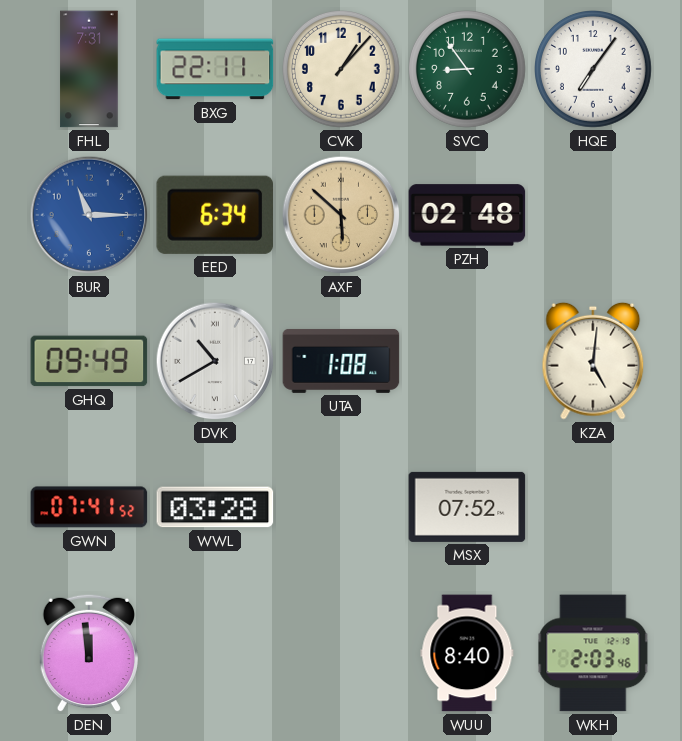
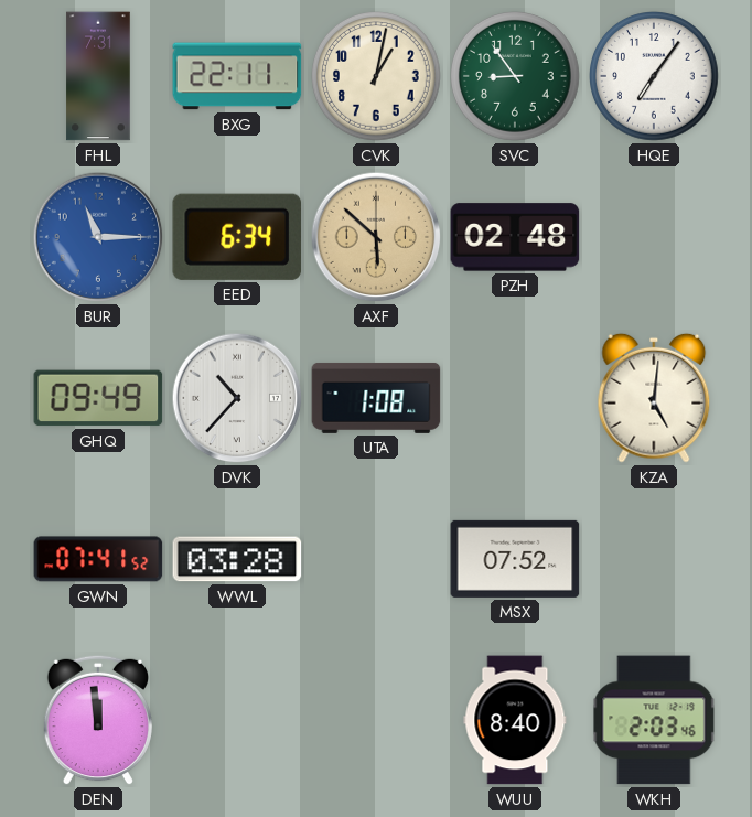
CVK: 1:07 -> 1:02 (377, 77)
DVK: 10:40 -> 10:37 (237, 398)
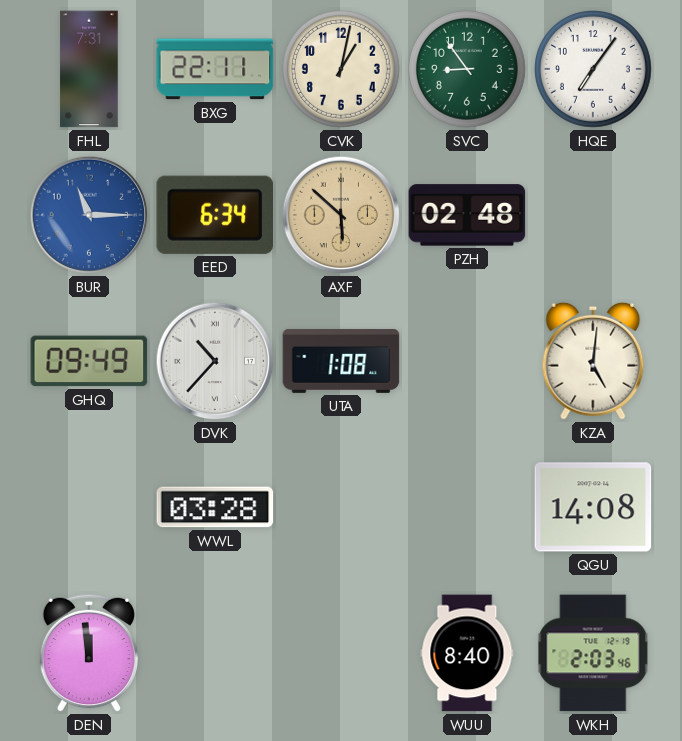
GWN: 07:41 -> none (98, 559)
MSX: 07:52 -> none (515, 559)
QGU: none -> 14:08 (593, 507)
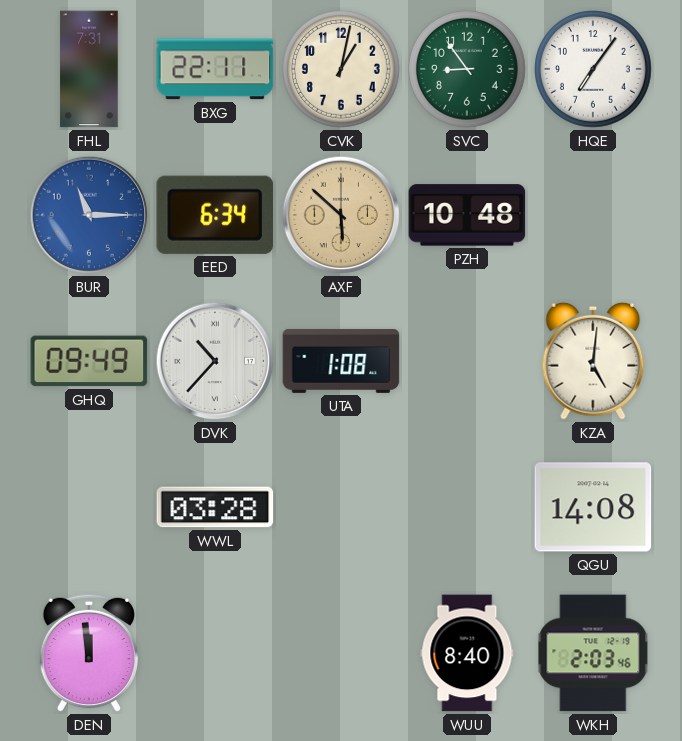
PZH: 02:48 -> 10:48 (467, 215)
